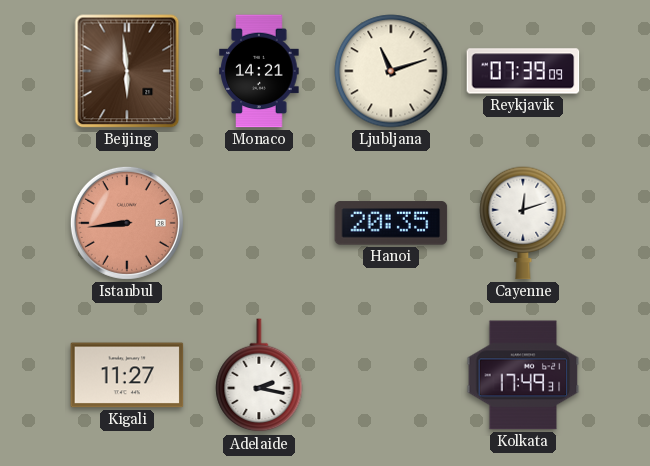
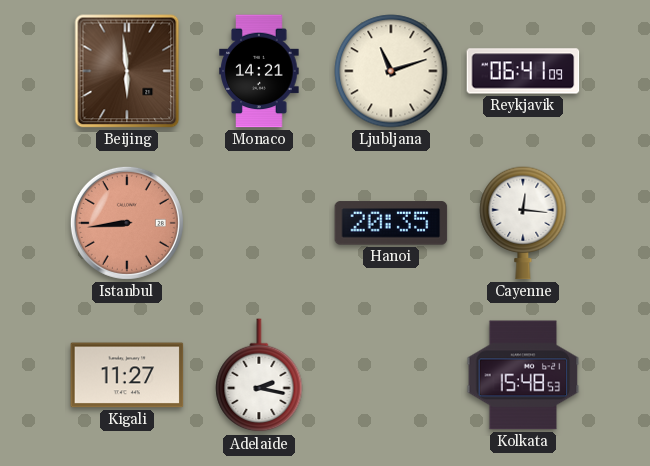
Reykjavik: 07:39 -> 06:41 (523, 71)
Cayenne: 12:12 -> 12:16 (523, 223)
Kolkata: 17:49 -> 15:48 (523, 375)
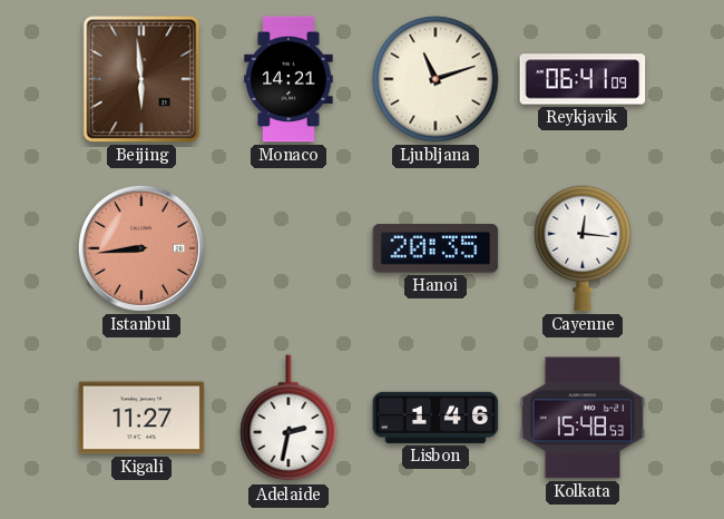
Adelaide: 2:17 -> 2:32 (288, 419)
Lisbon: none -> 1:46 (436, 418)
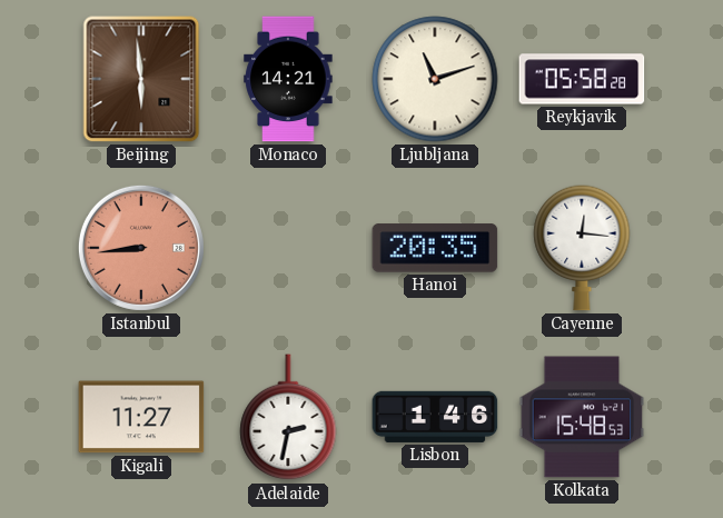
Reykjavik: 06:41 -> 05:58 (582, 79)
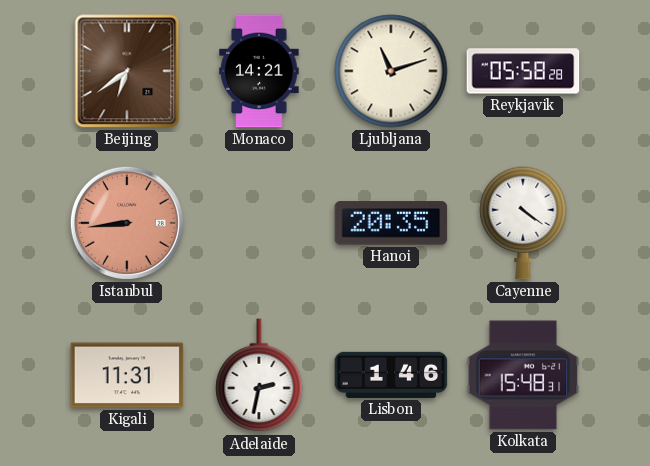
Beijing: 5:59 -> 6:39 (127, 71)
Cayenne: 12:16 -> 4:21 (523, 223)
Kigali: 11:27 -> 11:31 (127, 375)
Kolkata: 15:48:53 -> 15:48:31 (523, 375)
